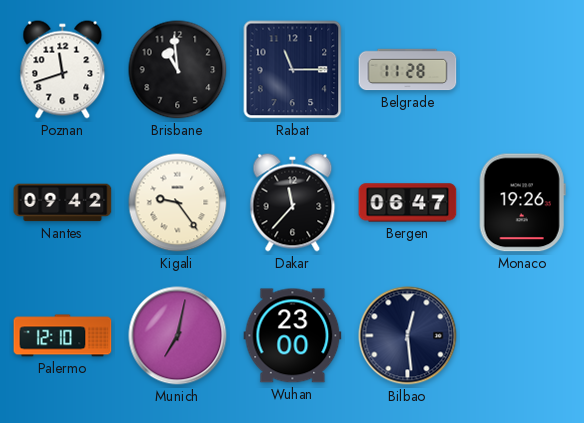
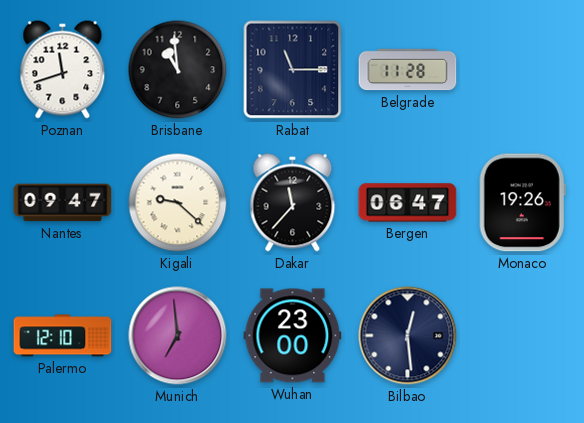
Nantes: 09:42 -> 09:47 (63, 203)
Kigali: 9:24 -> 9:22 (178, 203)
Munich: 7:02 -> 6:59 (178, 336)
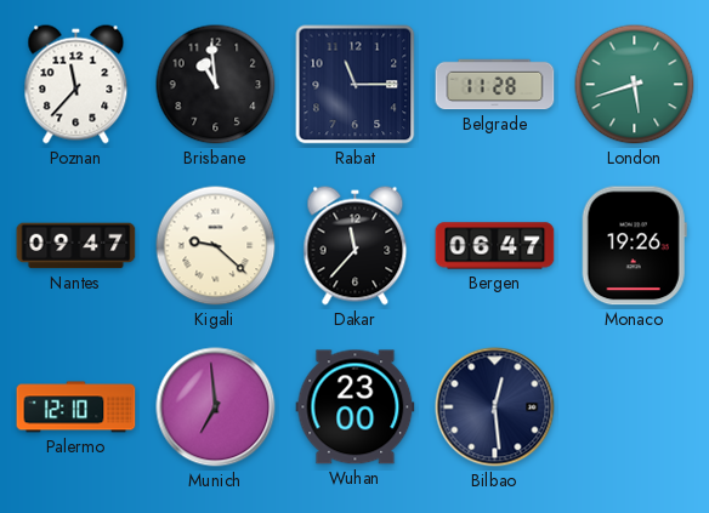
Poznan: 11:42 -> 11:37 (76, 85)
London: none -> 5:42 (635, 85)
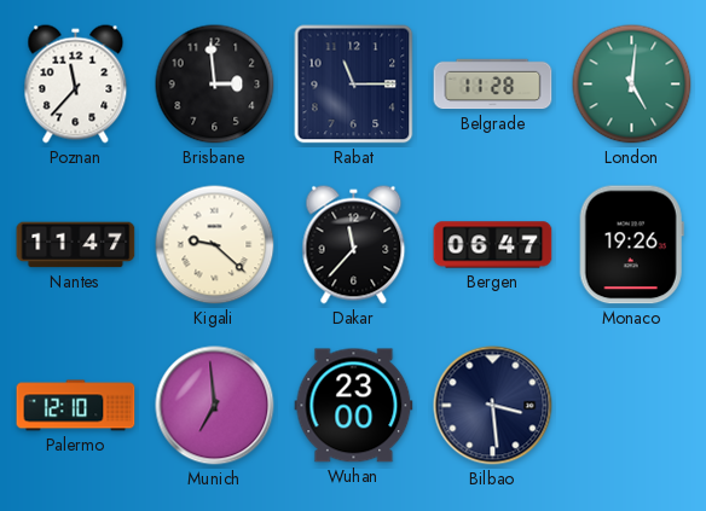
Brisbane: 10:59 -> 2:59 (215, 85)
London: 5:42 -> 5:01 (632, 85)
Nantes: 09:47 -> 11:47 (76, 245)
Bilbao: 12:29 -> 3:29 (493, 406)
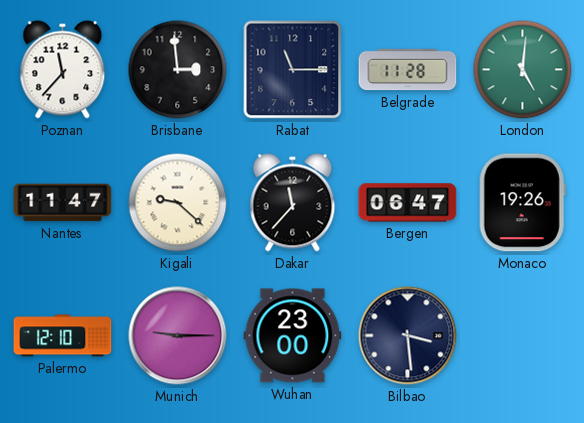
Munich: 6:59 -> 9:15 (178, 336)
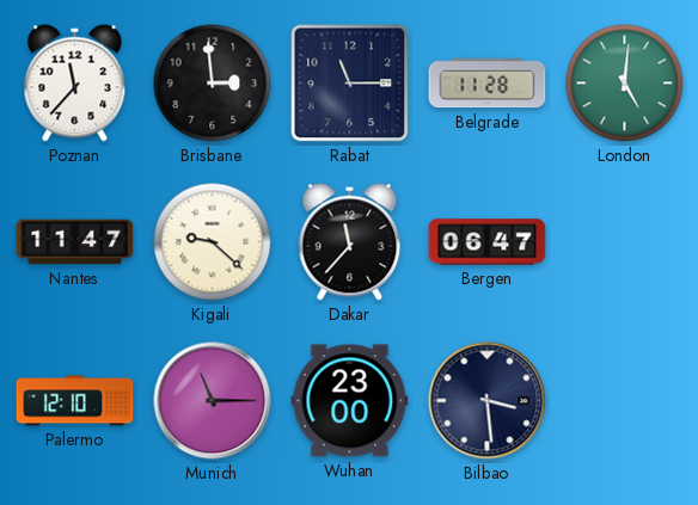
Monaco: 19:26 -> none (522, 203)
Munich: 9:15 -> 11:15 (213, 401)
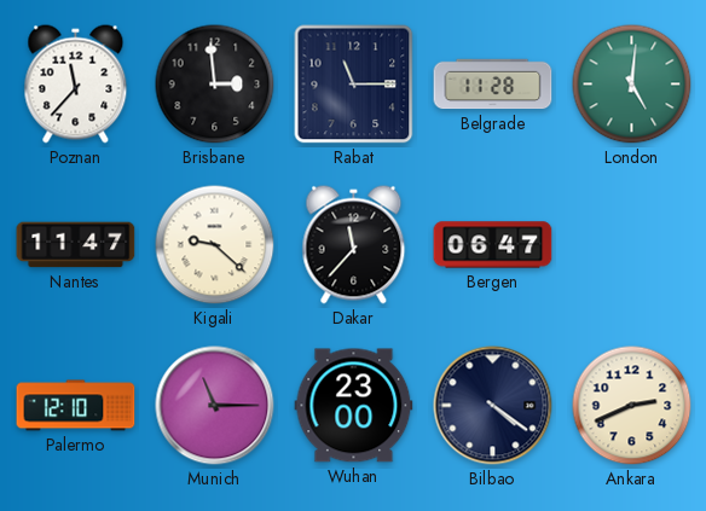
Bilbao: 3:29 -> 4:21 (493, 406)
Ankara: none -> 2:41 (632, 406)
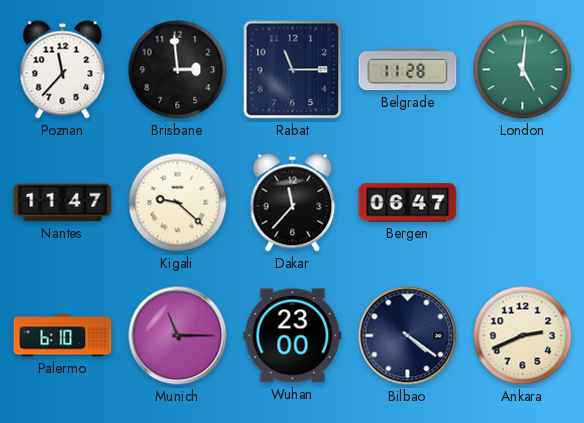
Palermo: 12:10 -> 6:10 (63, 336)
